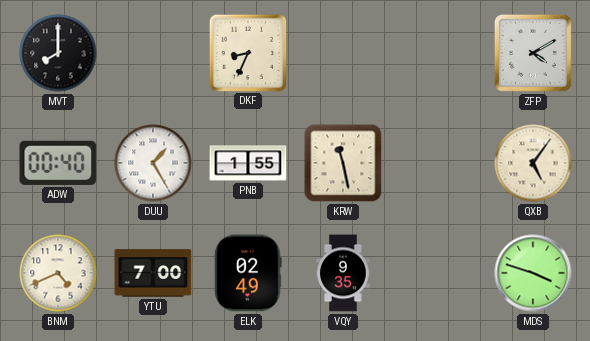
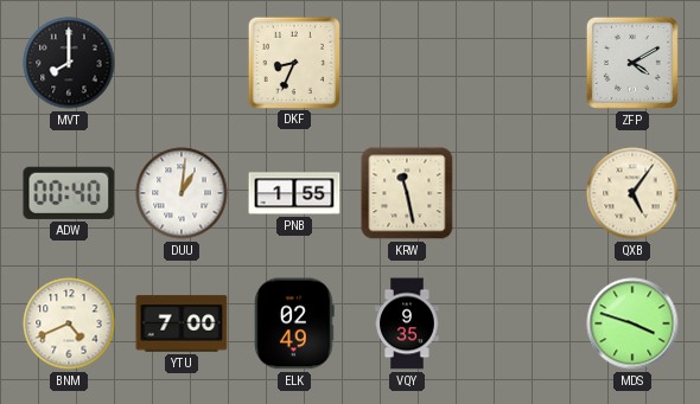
DUU: 1:25 -> 1:01 (182, 193)
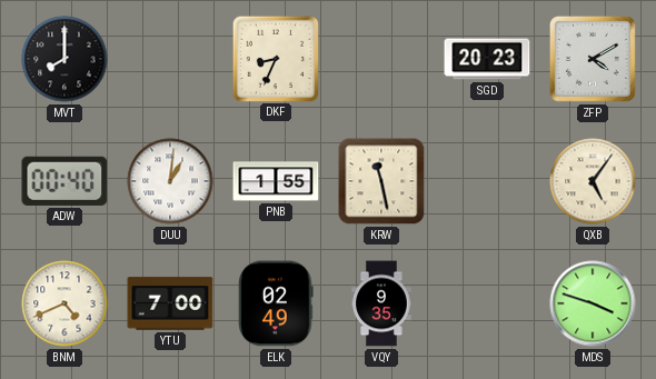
SGD: none -> 20:23 (487, 59)
